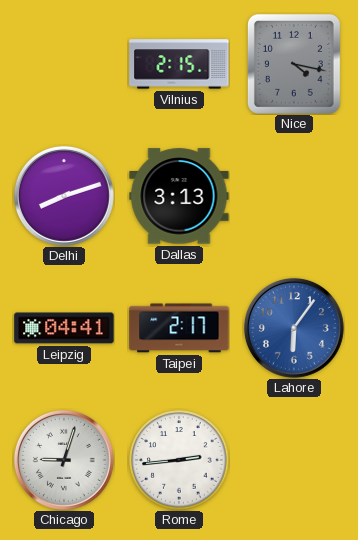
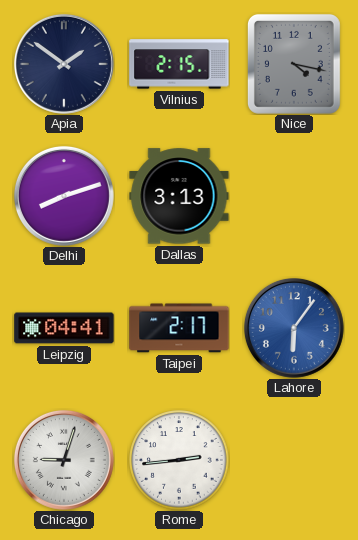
Apia: none -> 1:51 (64, 64)
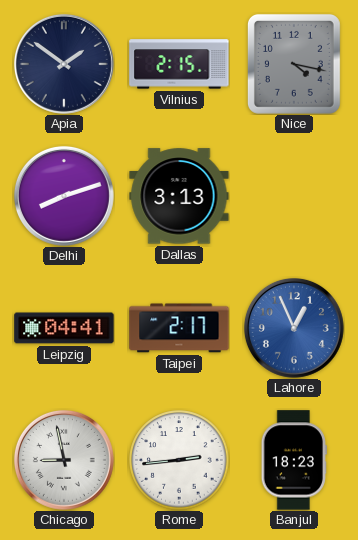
Lahore: 6:06 -> 12:56 (294, 328)
Chicago: 9:03 -> 8:58 (64, 460)
Banjul: none -> 18:23 (294, 460)
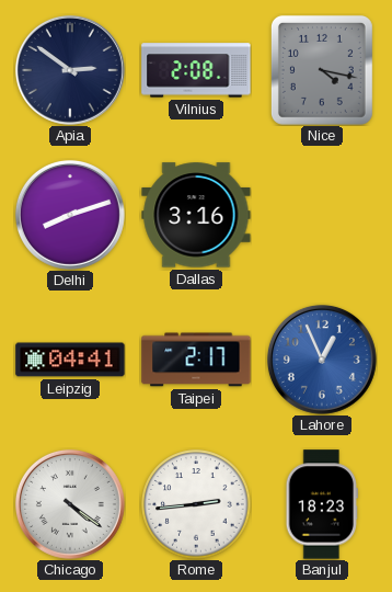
Apia: 1:51 -> 2:51 (70, 70)
Vilnius: 2:15 -> 2:08 (196, 70)
Dallas: 3:13 -> 3:16 (196, 215)
Chicago: 8:58 -> 4:21 (70, 504)
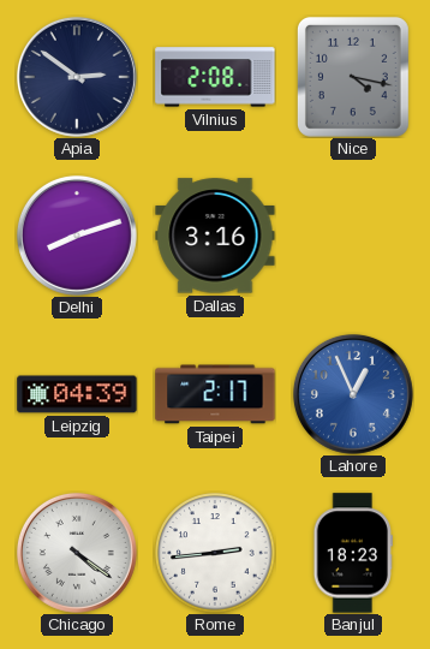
Leipzig: 04:41 -> 04:39 (77, 394)
